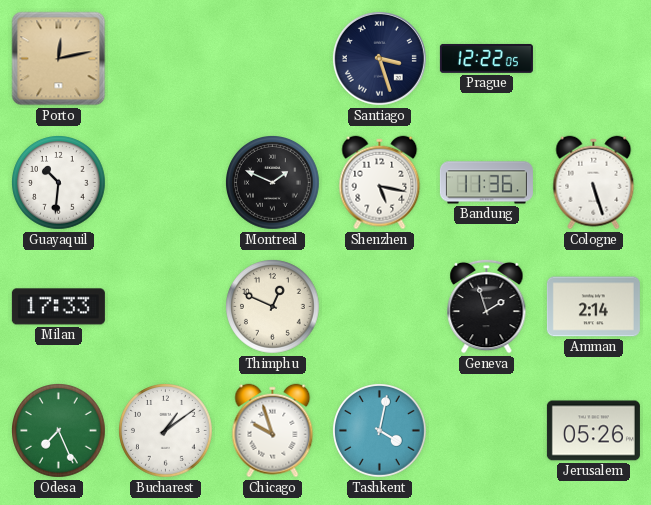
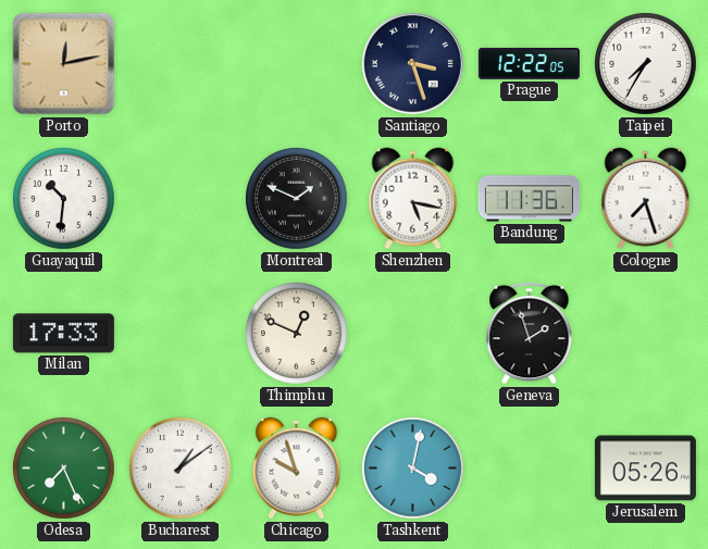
Taipei: none -> 7:35 (646, 64)
Cologne: 5:27 -> 7:27 (646, 199)
Amman: 2:14 -> none (593, 307)
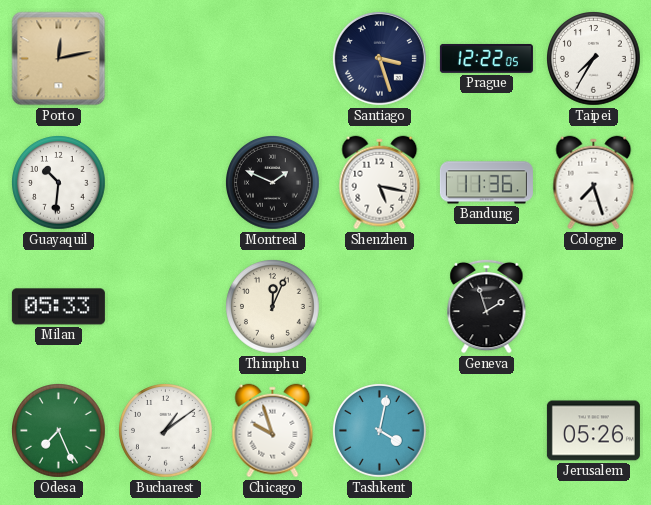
Milan: 17:33 -> 05:33 (58, 307)
Thimphu: 12:49 -> 12:04 (273, 307)
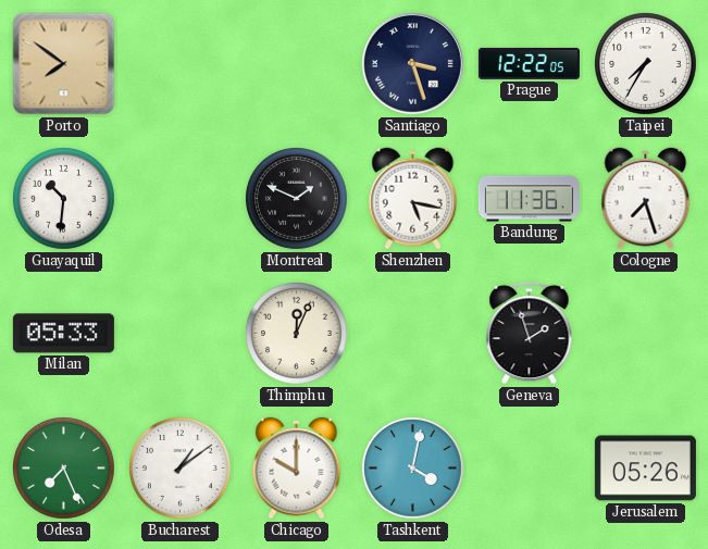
Porto: 12:13 -> 7:51 (64, 64)
Chicago: 9:57 -> 10:00 (297, 469)
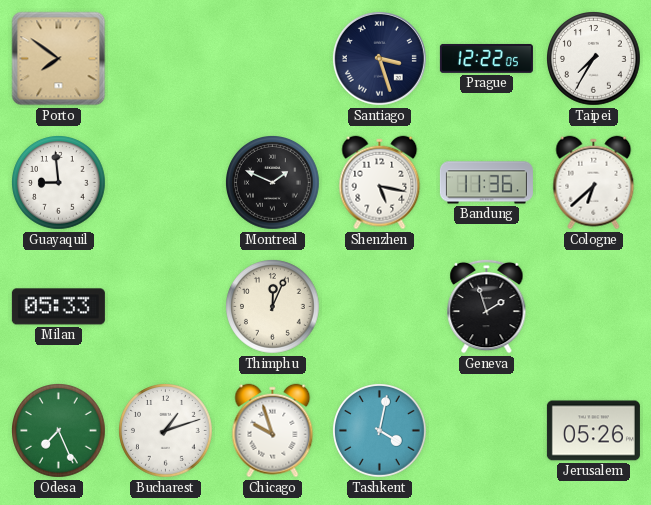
Guayaquil: 10:31 -> 8:59 (59, 183)
Cologne: 7:27 -> 6:38 (594, 183)
Bucharest: 1:09 -> 1:12 (166, 431)
Chicago: 10:00 -> 9:57 (273, 431)
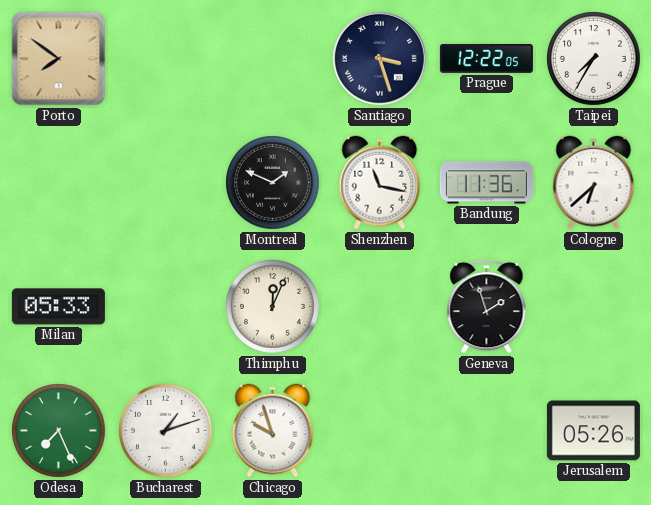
Guayaquil: 8:59 -> none (59, 183)
Shenzhen: 5:17 -> 11:17 (380, 183)
Tashkent: 4:02 -> none (380, 431)
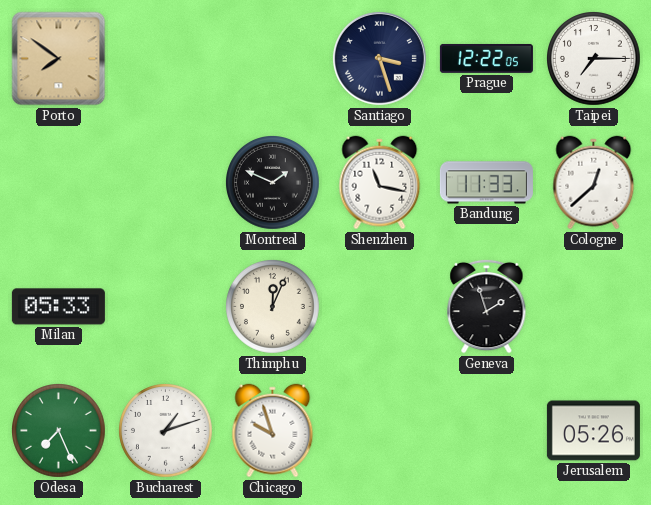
Taipei: 7:35 -> 7:15 (594, 59)
Bandung: 11:36 -> 11:33 (486, 183)
Cologne: 6:38 -> 12:38 (594, 183)
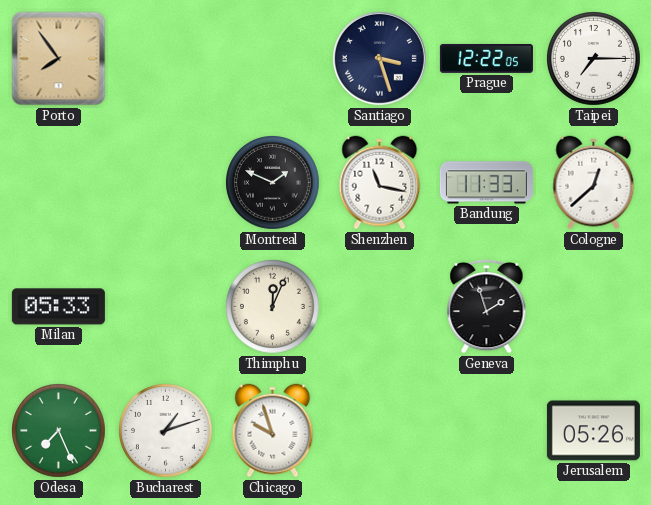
Porto: 7:51 -> 7:54 (59, 59)
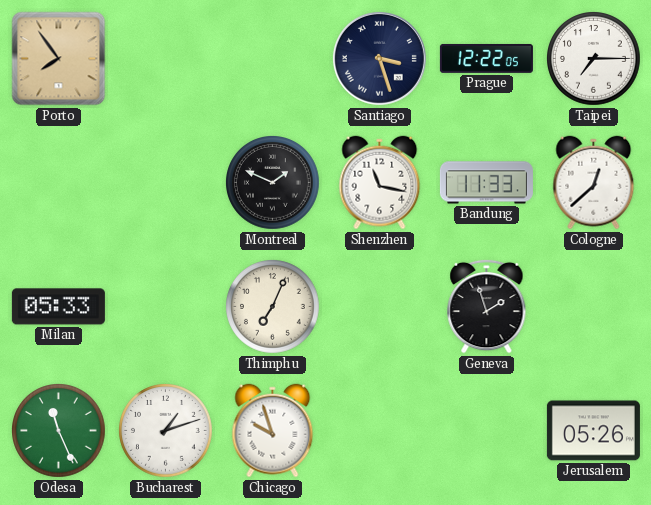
Thimphu: 12:04 -> 7:04 (273, 307)
Odesa: 7:26 -> 11:26 (59, 431)
